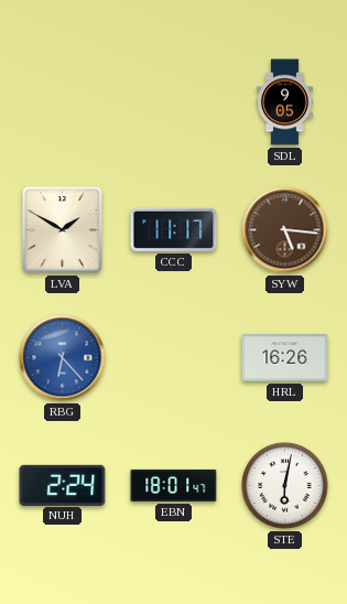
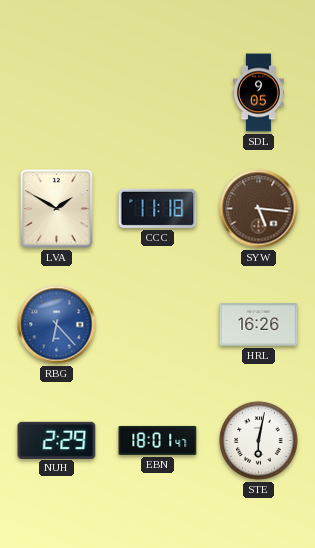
CCC: 11:17 -> 11:18 (158, 208)
NUH: 2:24 -> 2:29 (57, 440)
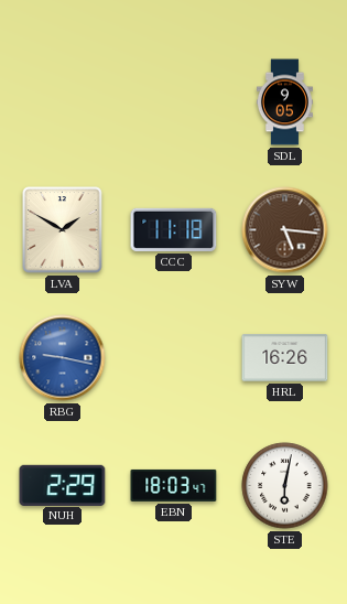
RBG: 6:23 -> 9:17 (63, 358)
EBN: 18:01 -> 18:03 (174, 485)
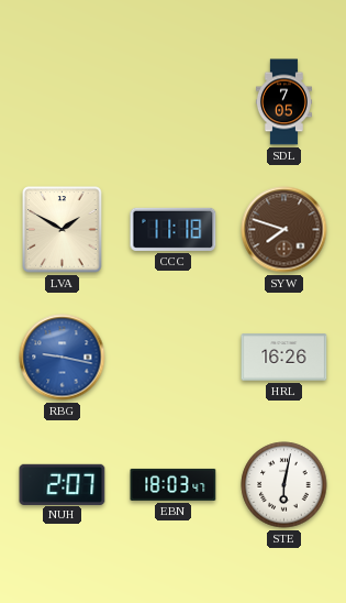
SDL: 9:05 -> 7:05 (283, 102)
SYW: 5:16 -> 7:48 (284, 230)
NUH: 2:29 -> 2:07 (63, 484)
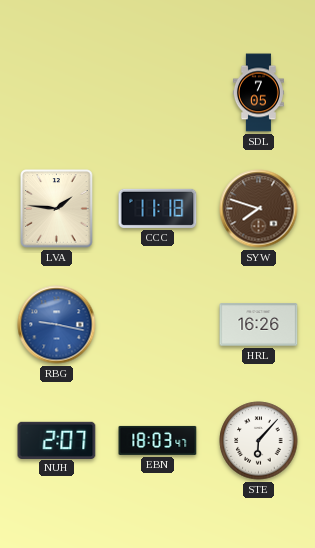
LVA: 1:50 -> 1:46 (57, 209)
STE: 6:02 -> 6:07 (259, 441)
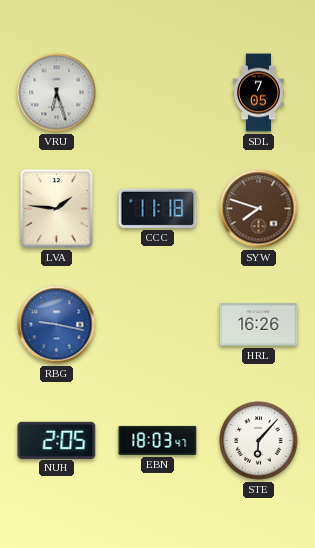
VRU: none -> 6:27 (57, 93)
NUH: 2:07 -> 2:05 (57, 440)
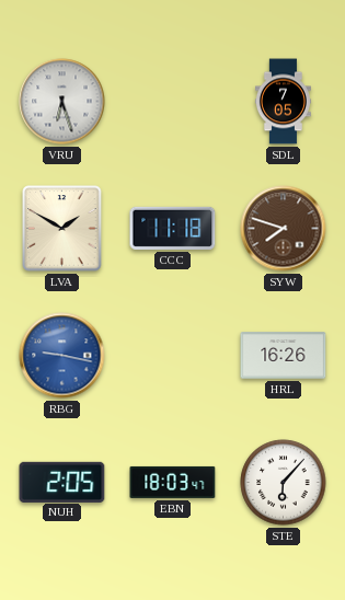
LVA: 1:46 -> 1:50 (62, 229)
